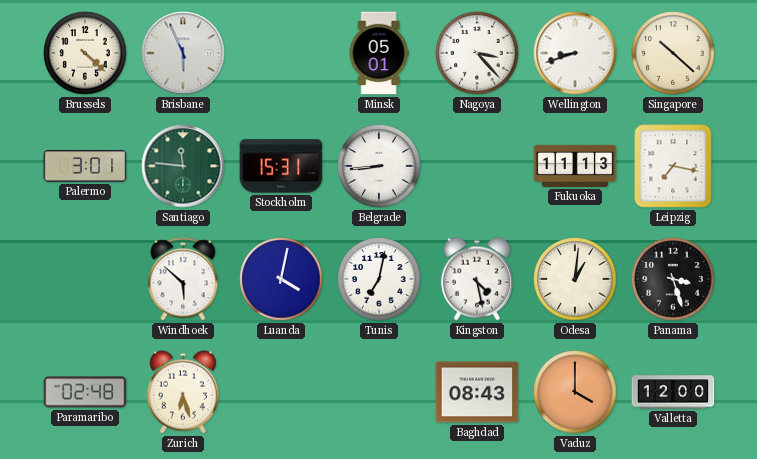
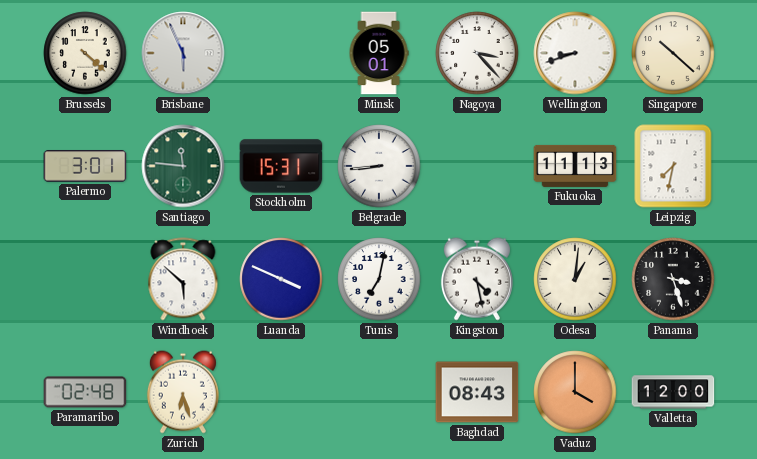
Leipzig: 7:17 -> 7:32 (673, 166)
Luanda: 4:02 -> 3:49 (281, 279)
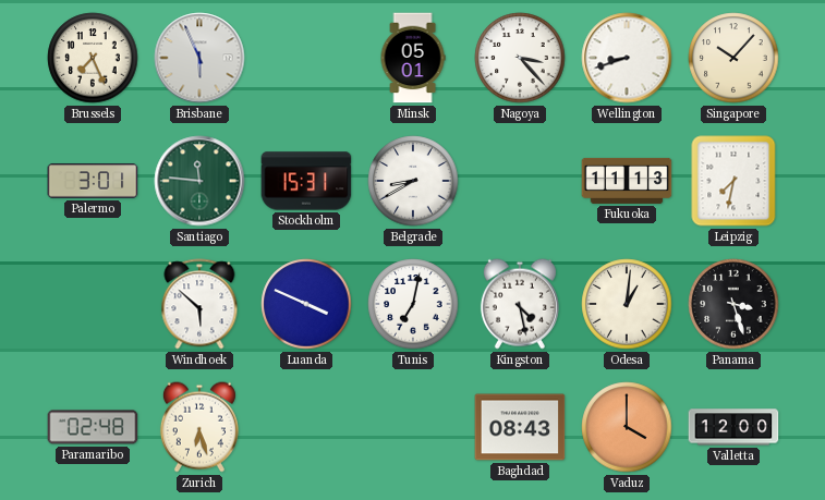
Brussels: 4:22 -> 7:26 (93, 58)
Singapore: 10:22 -> 10:07 (733, 58)
Belgrade: 8:44 -> 8:40 (413, 181)
